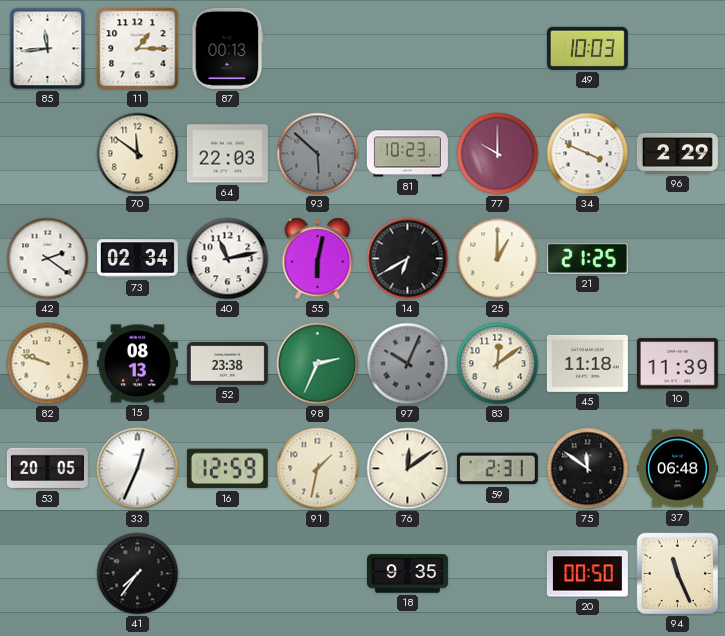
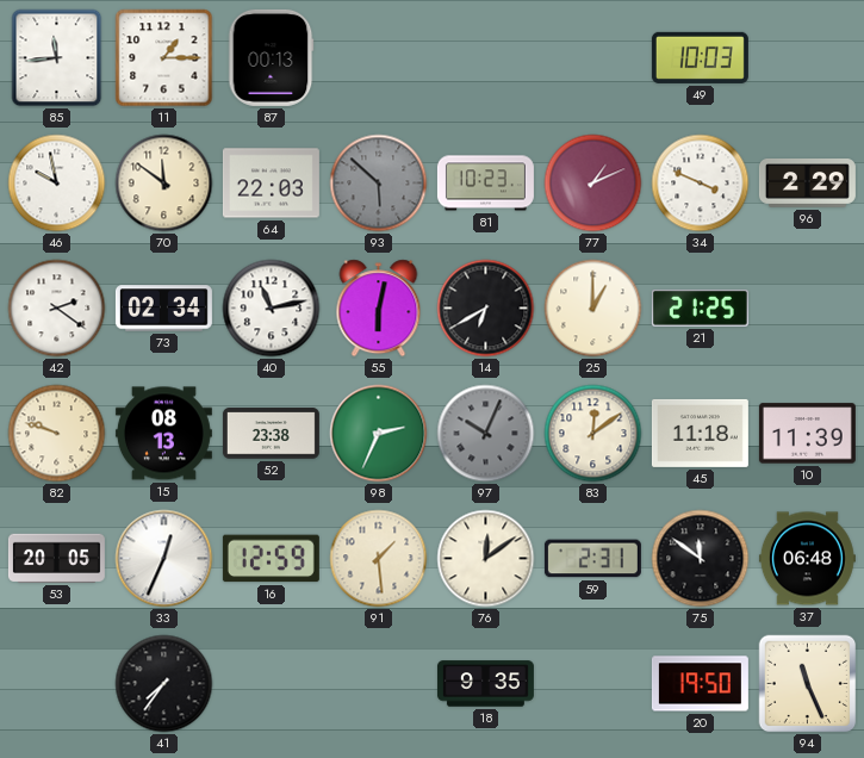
46: none -> 9:58 (57, 184)
77: 10:00 -> 1:11 (593, 184)
91: 1:32 -> 1:29 (379, 559)
20: 00:50 -> 19:50 (700, 684)
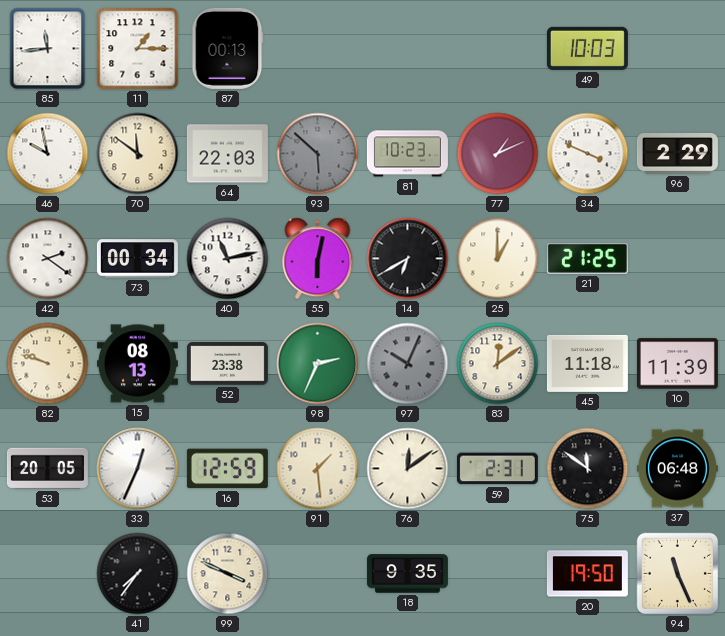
73: 02:34 -> 00:34 (137, 259)
99: none -> 3:49 (228, 574)
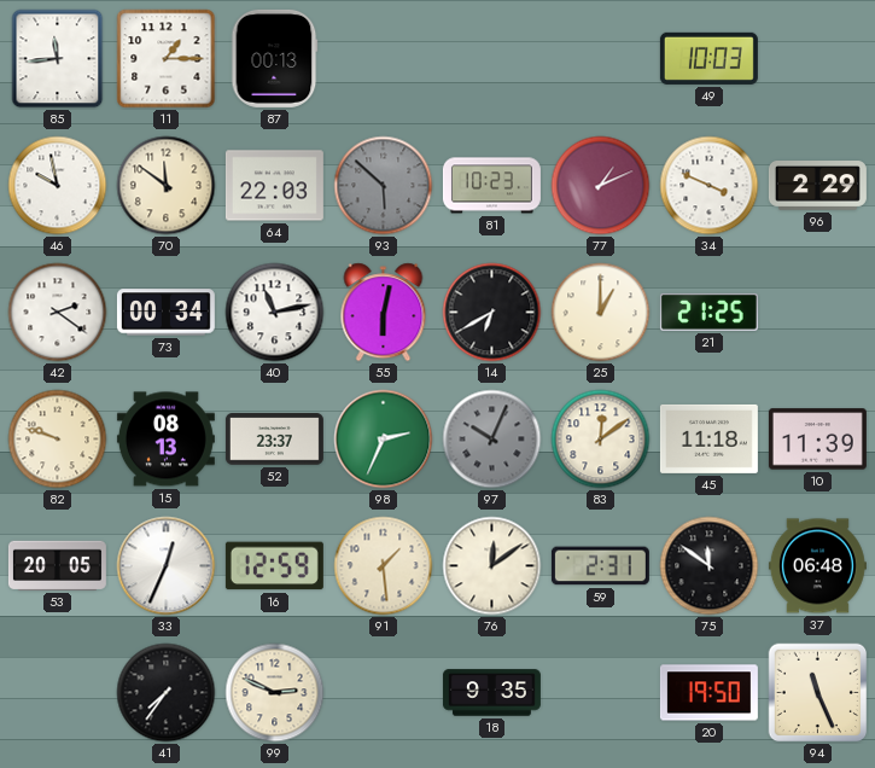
52: 23:38 -> 23:37 (274, 440)
99: 3:49 -> 2:49 (275, 693)
